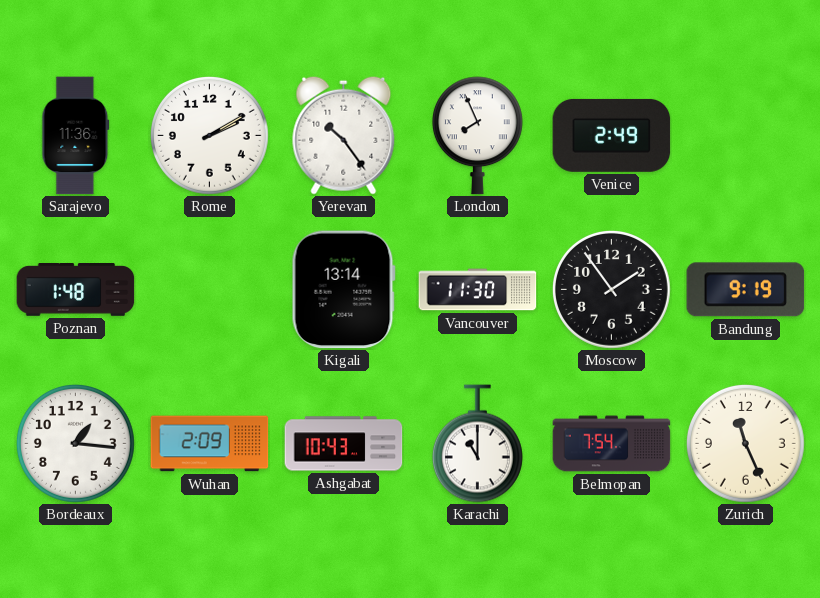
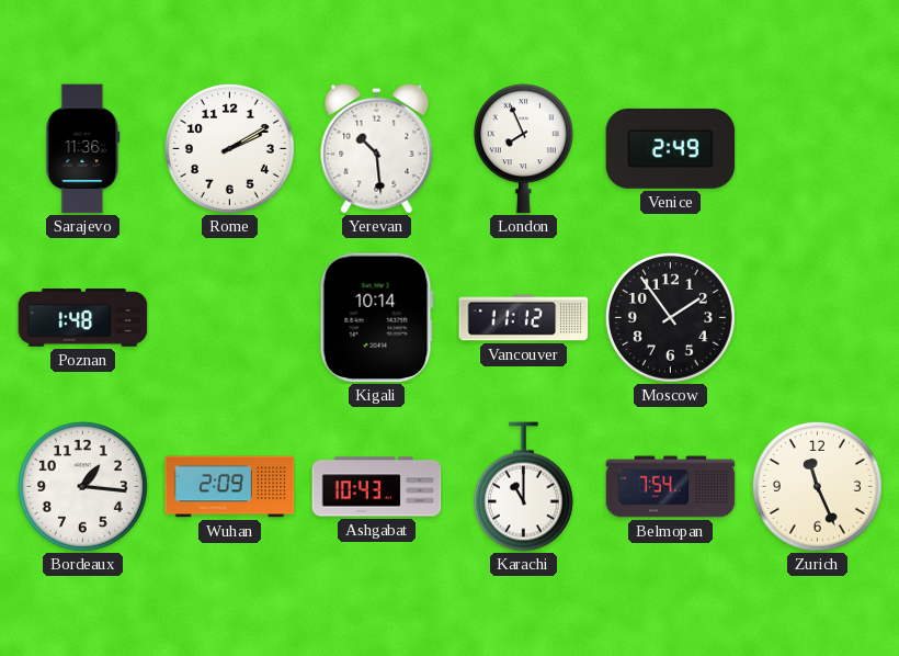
Yerevan: 10:24 -> 10:29 (377, 148)
Kigali: 13:14 -> 10:14 (376, 318)
Vancouver: 11:30 -> 11:12 (524, 318)
Bandung: 9:19 -> none (746, 290)
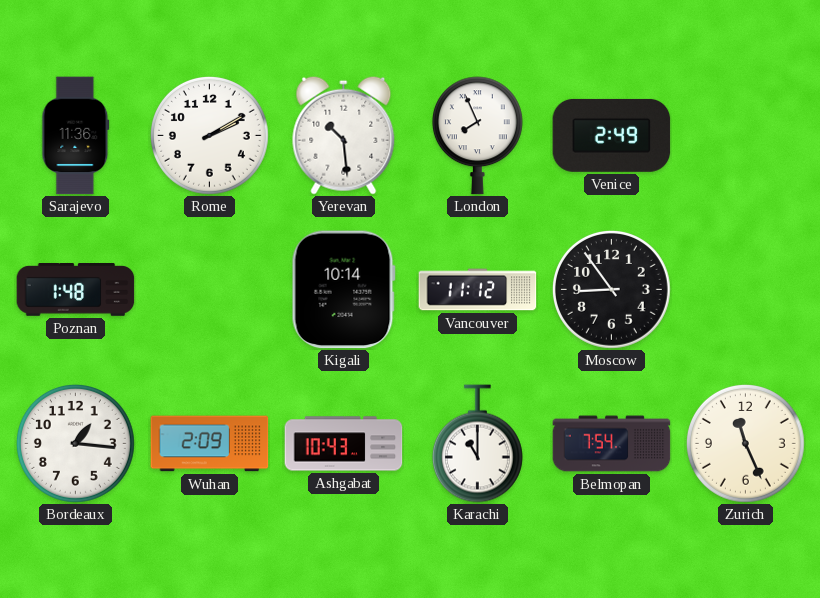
Moscow: 1:54 -> 8:54 (611, 289)
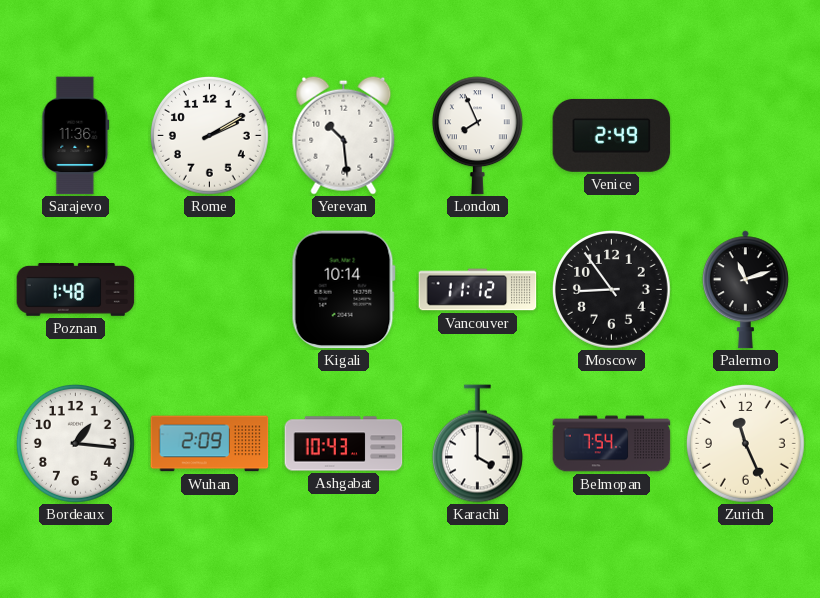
Palermo: none -> 11:12 (745, 290)
Karachi: 11:00 -> 4:00 (477, 444)
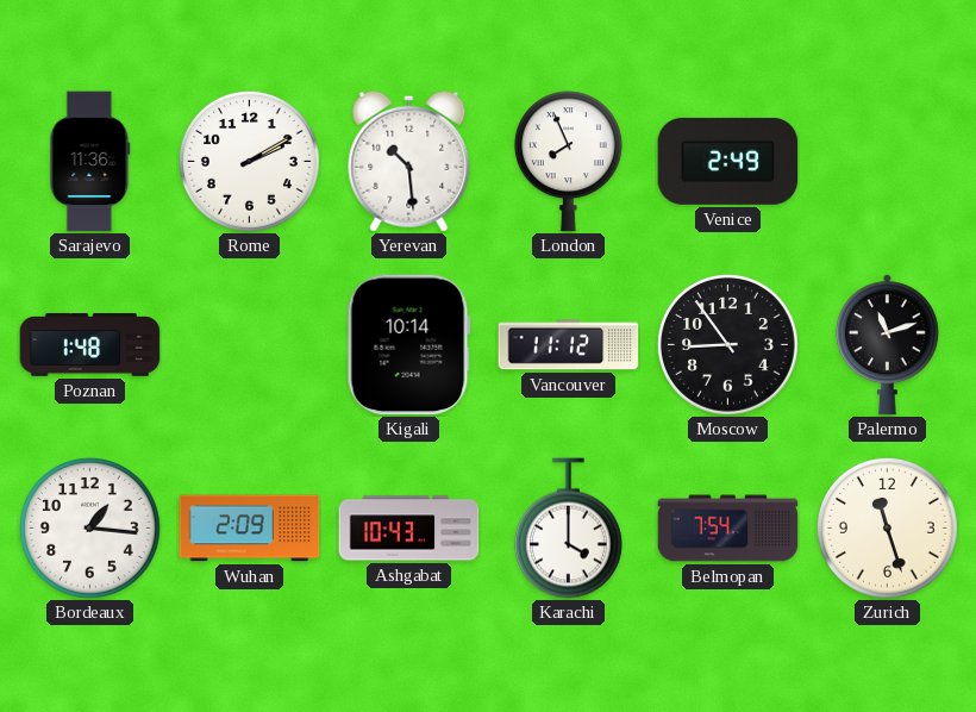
Zurich: 11:26 -> 11:27 (887, 527)
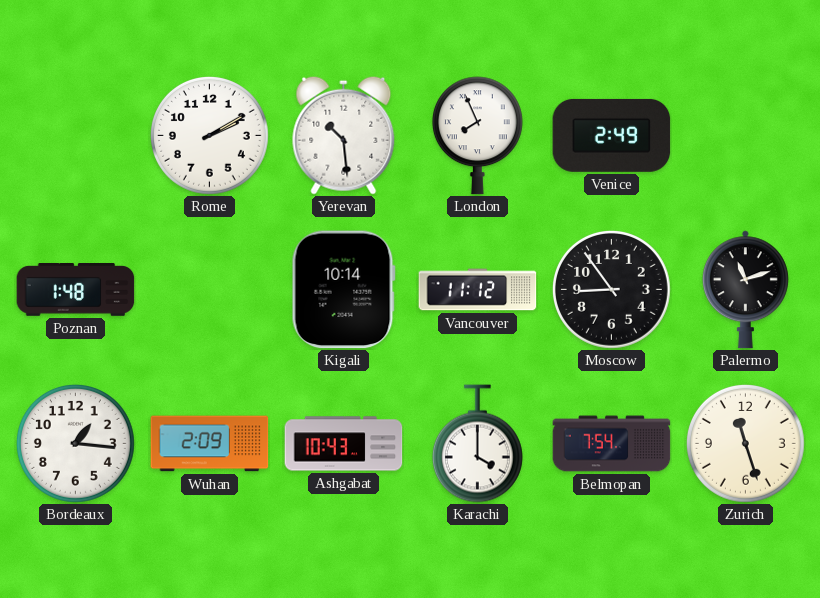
Sarajevo: 11:36 -> none (90, 162)
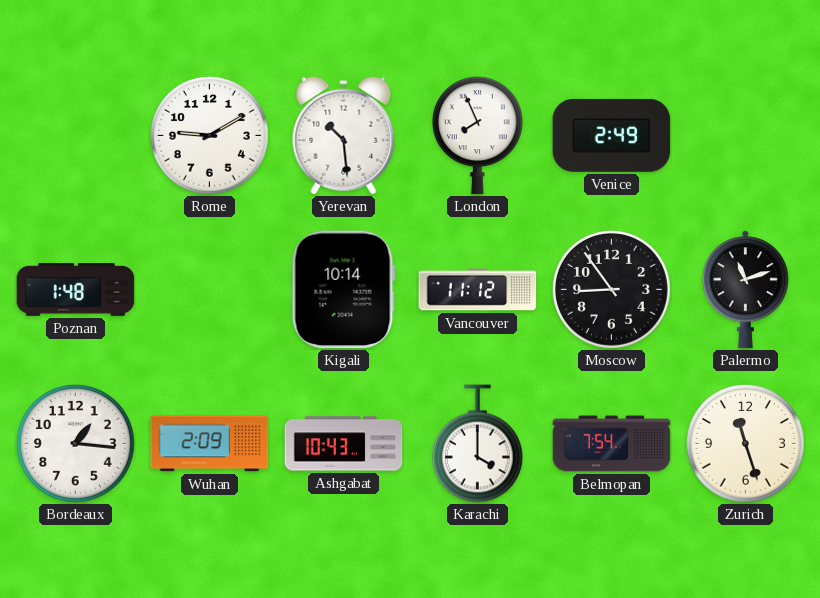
Rome: 2:10 -> 9:10 (209, 135)
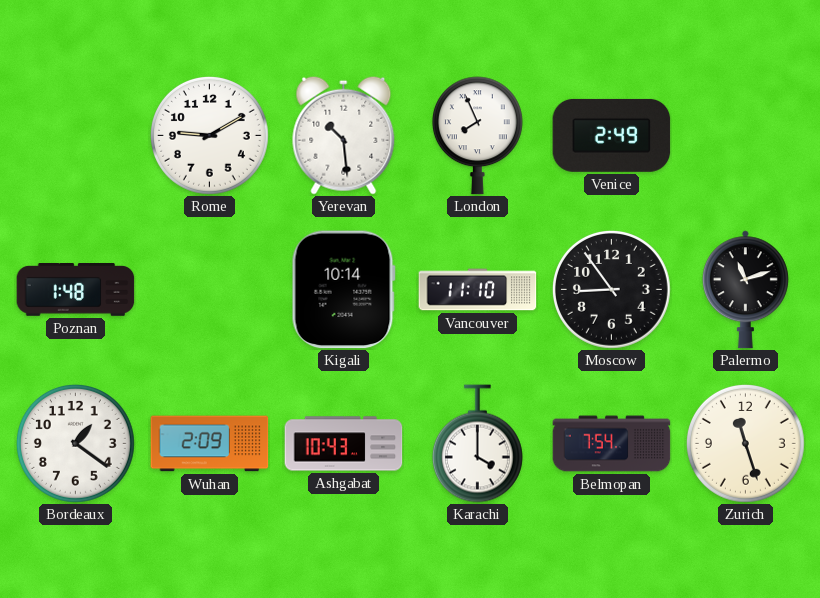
Vancouver: 11:12 -> 11:10 (478, 290)
Bordeaux: 1:16 -> 1:21 (75, 443)
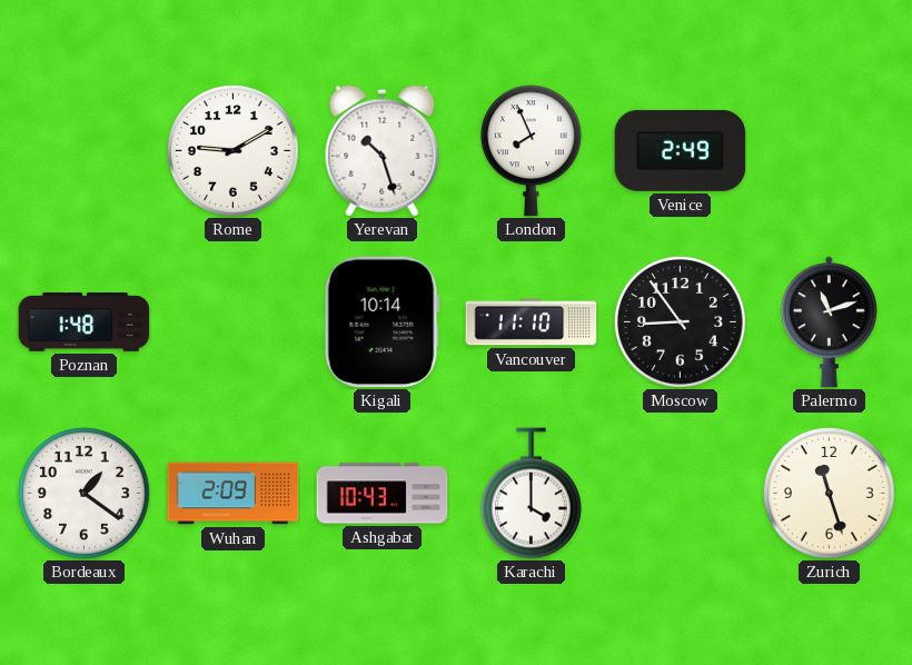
Yerevan: 10:29 -> 10:27 (383, 150)
Belmopan: 7:54 -> none (612, 444)
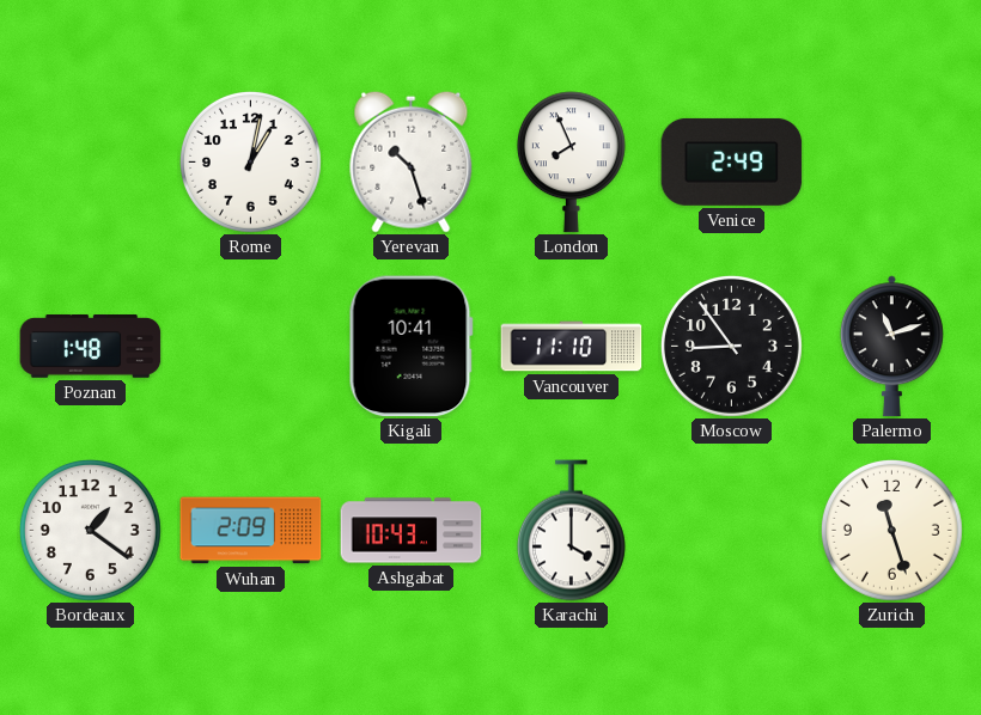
Rome: 9:10 -> 1:02 (250, 161)
Kigali: 10:14 -> 10:41 (410, 347)
